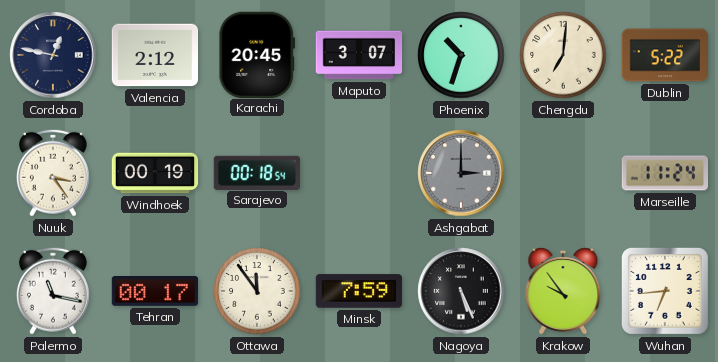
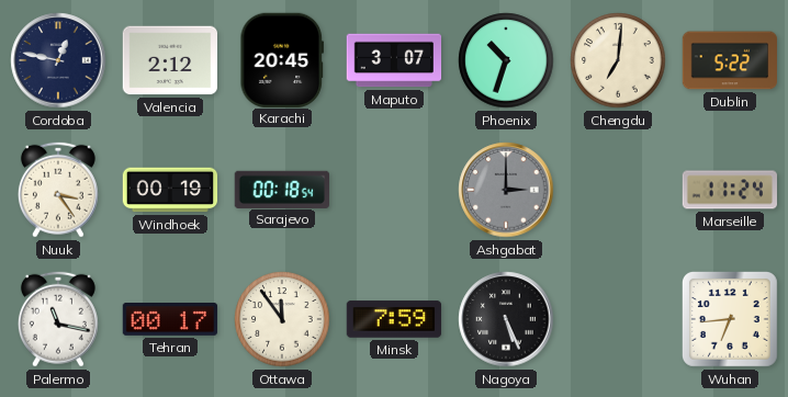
Krakow: 9:54 -> none (563, 292)
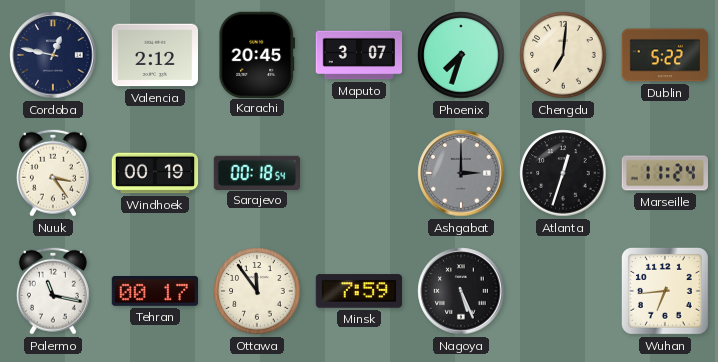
Phoenix: 10:33 -> 7:33 (461, 55)
Atlanta: none -> 12:33 (563, 173)
